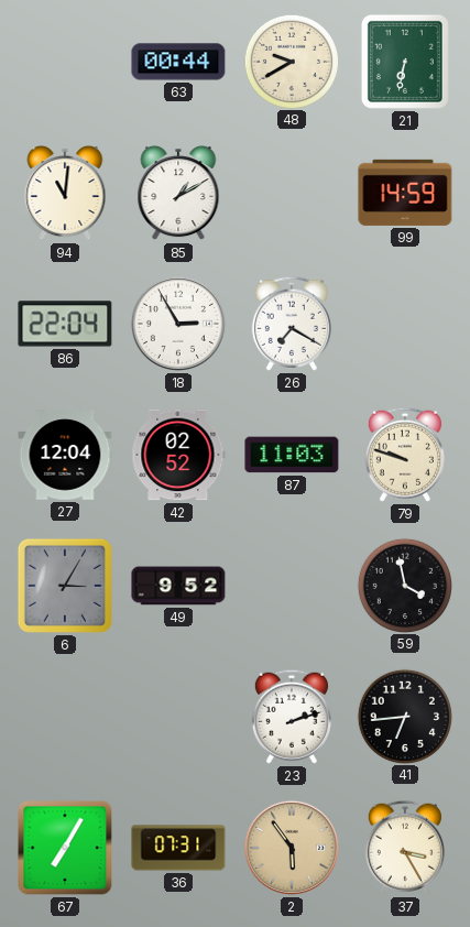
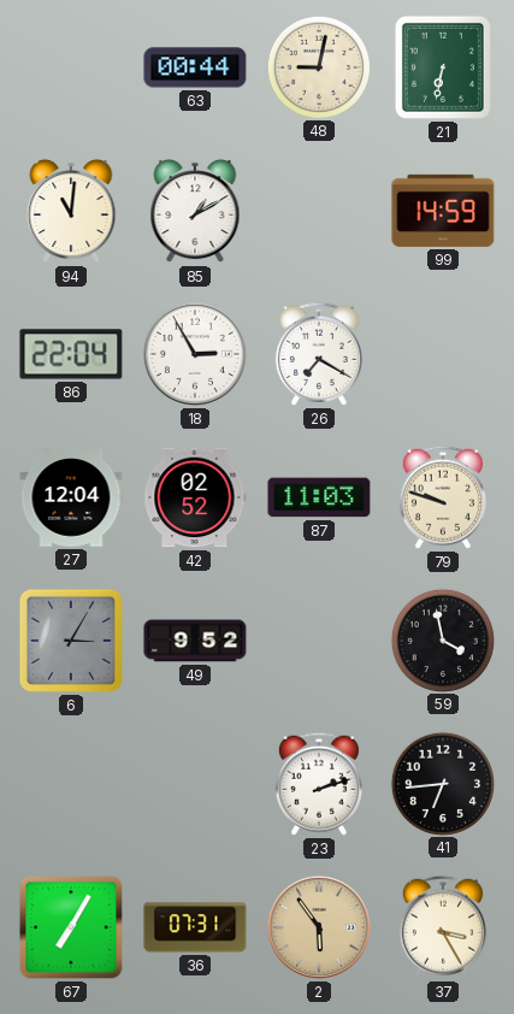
48: 9:40 -> 9:02 (318, 66)
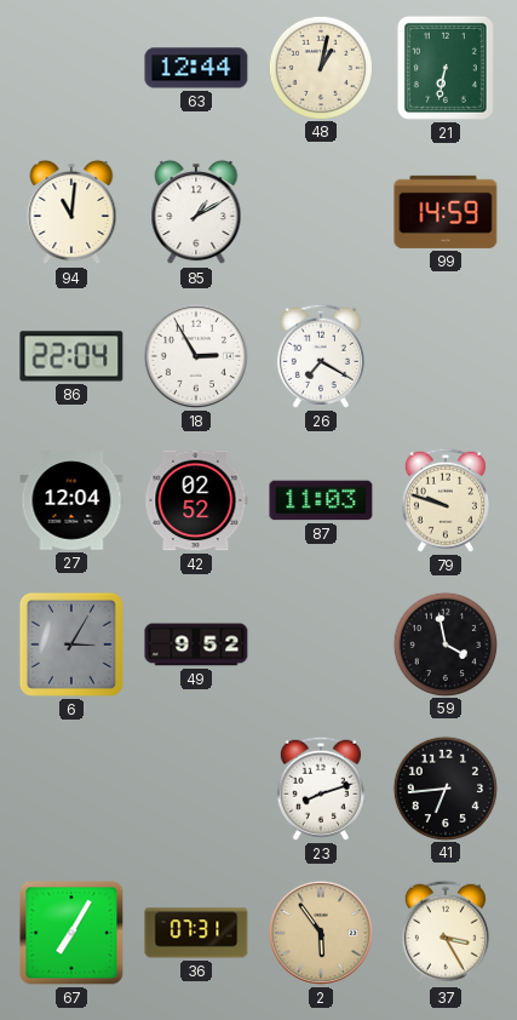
63: 00:44 -> 12:44 (196, 68)
48: 9:02 -> 1:02 (320, 67)
23: 2:12 -> 8:12 (321, 789)
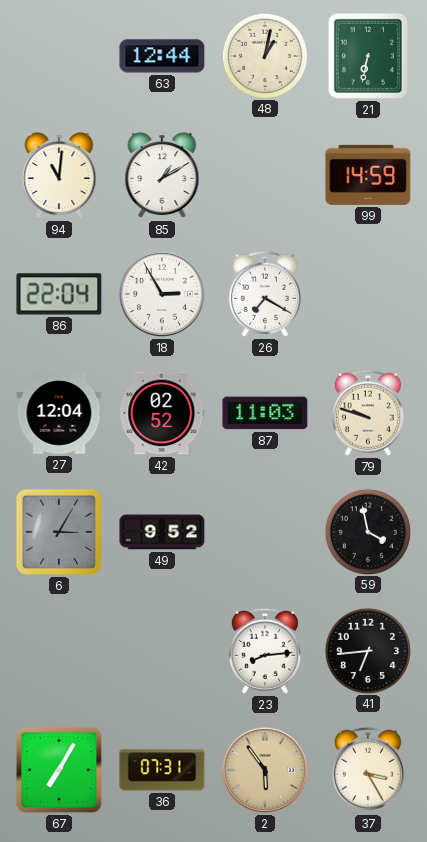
23: 8:12 -> 8:14 (265, 651)
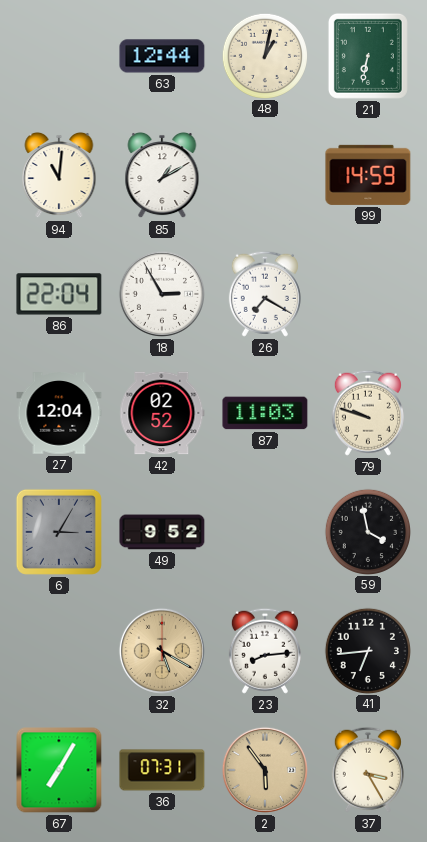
32: none -> 5:20 (162, 651)
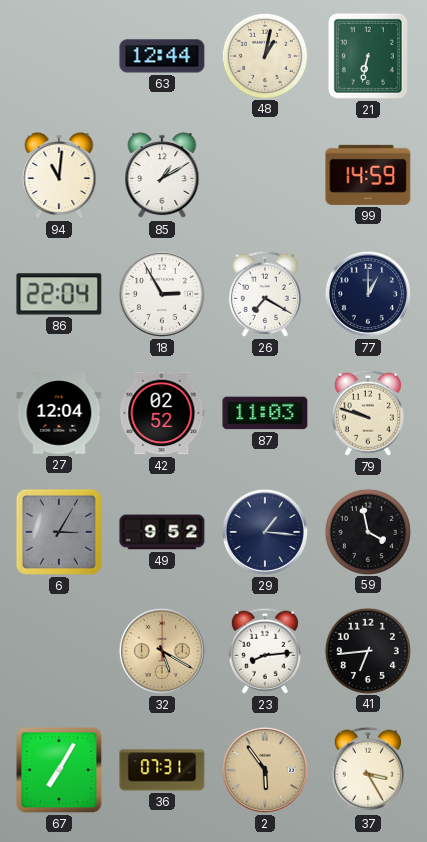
77: none -> 1:00 (368, 294)
29: none -> 1:16 (265, 532)
